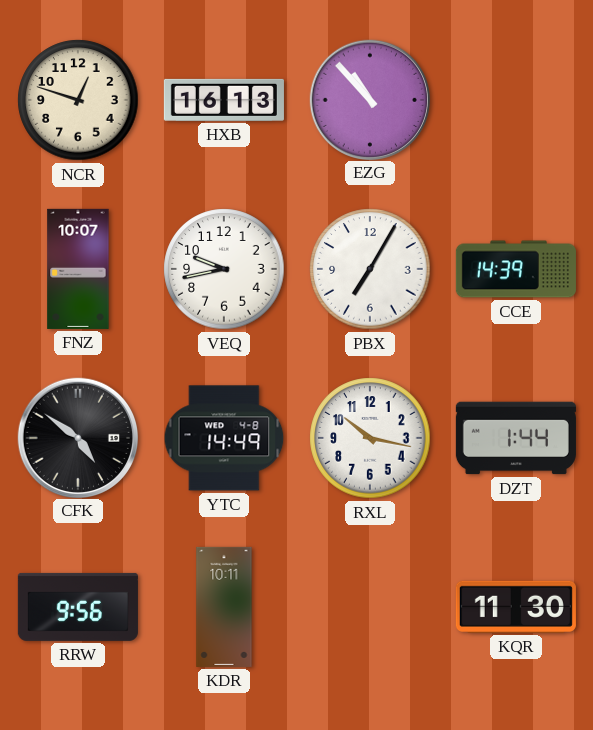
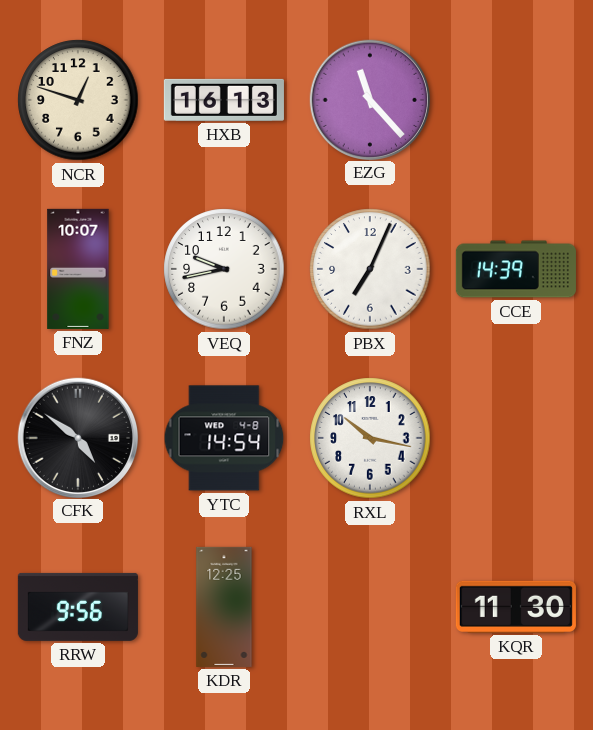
EZG: 10:53 -> 11:23 (369, 99)
PBX: 7:05 -> 7:04 (370, 269)
YTC: 14:49 -> 14:54 (224, 438)
DZT: 1:44 -> none (516, 438)
KDR: 10:11 -> 12:25 (224, 607)
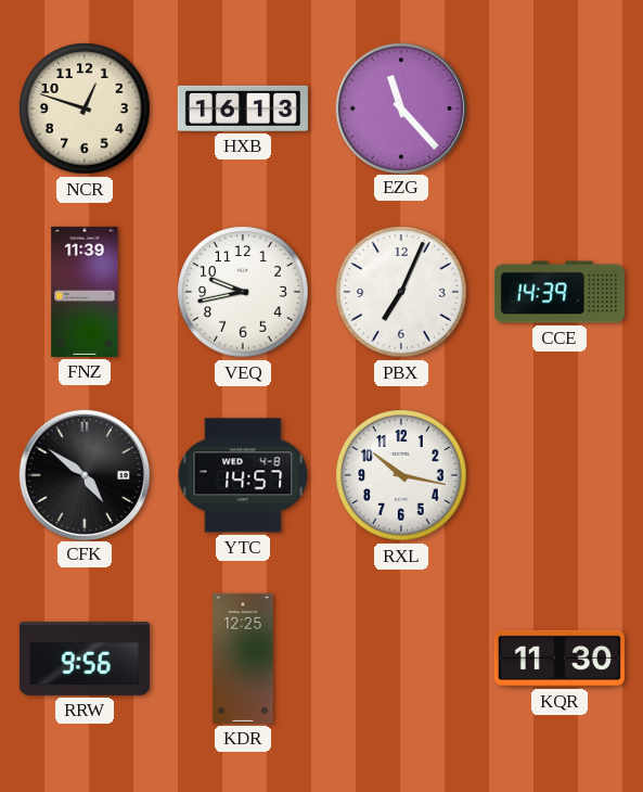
FNZ: 10:07 -> 11:39 (85, 292)
YTC: 14:54 -> 14:57 (243, 475)
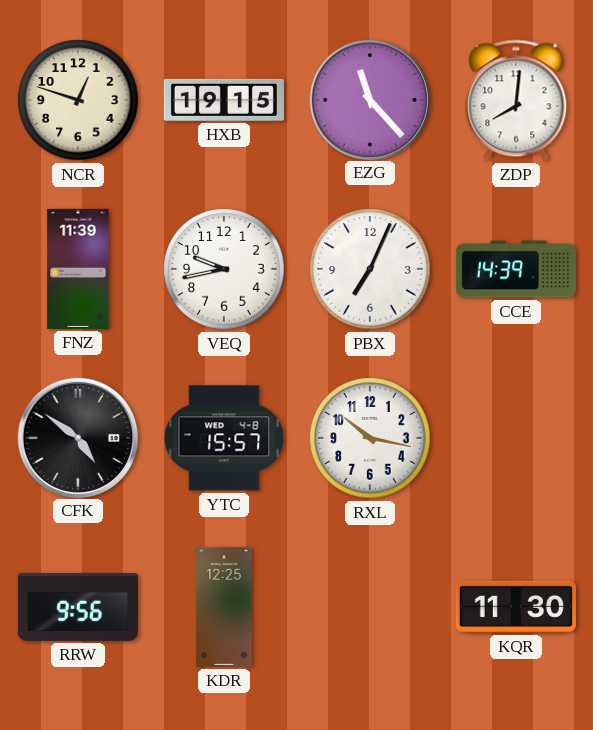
HXB: 16:13 -> 19:15 (224, 100)
ZDP: none -> 8:01 (516, 100)
YTC: 14:57 -> 15:57 (224, 438)
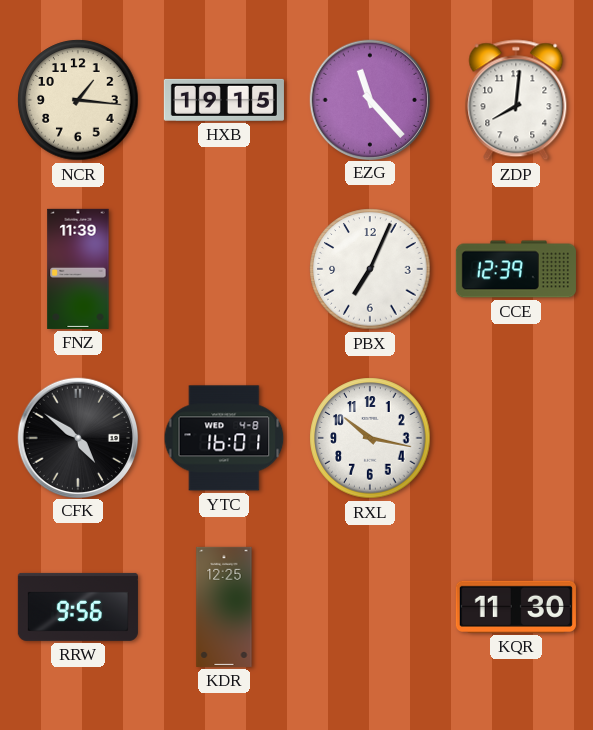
NCR: 12:48 -> 1:16 (78, 100)
VEQ: 9:43 -> none (224, 269)
CCE: 14:39 -> 12:39 (516, 269)
YTC: 15:57 -> 16:01 (224, 438)
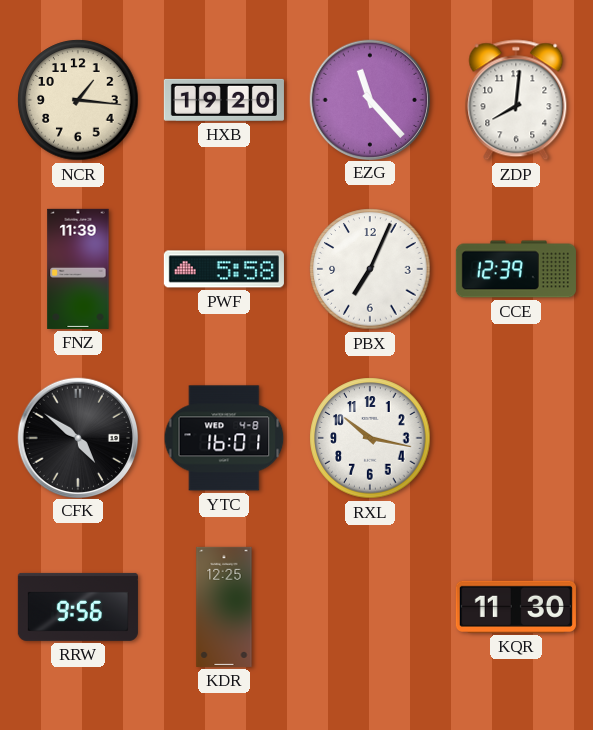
HXB: 19:15 -> 19:20 (224, 100)
PWF: none -> 5:58 (224, 269)
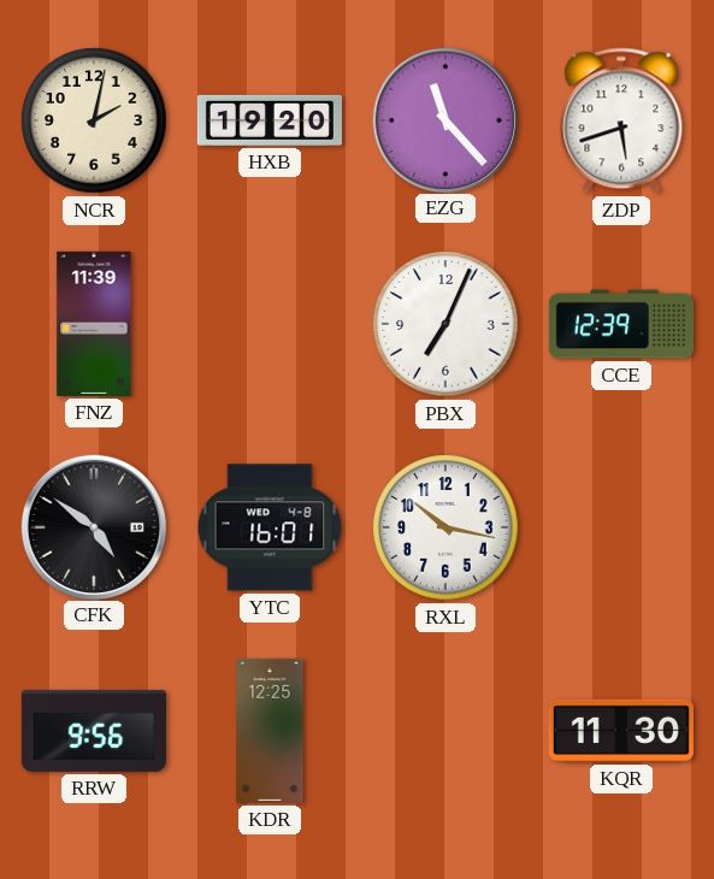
NCR: 1:16 -> 2:02 (94, 120)
ZDP: 8:01 -> 5:42 (621, 120)
PWF: 5:58 -> none (224, 269)
